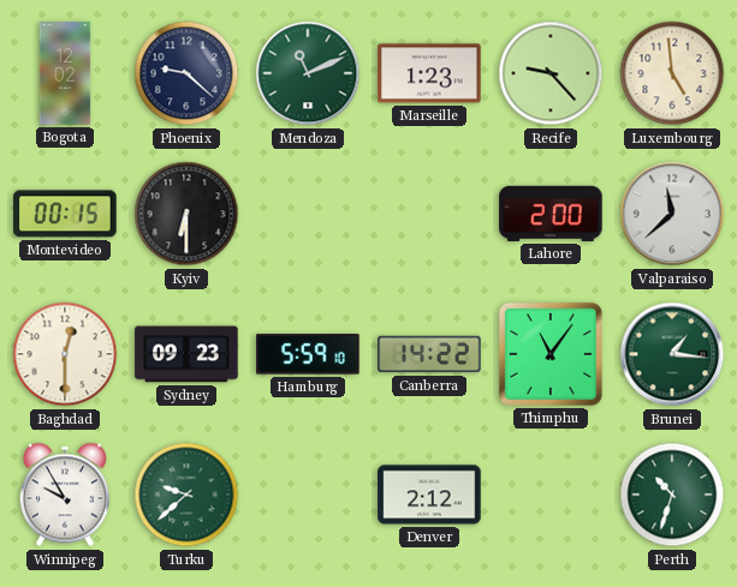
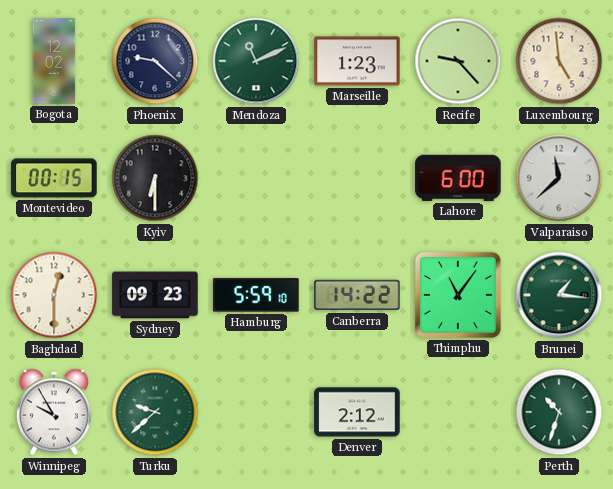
Lahore: 2:00 -> 6:00 (458, 178)
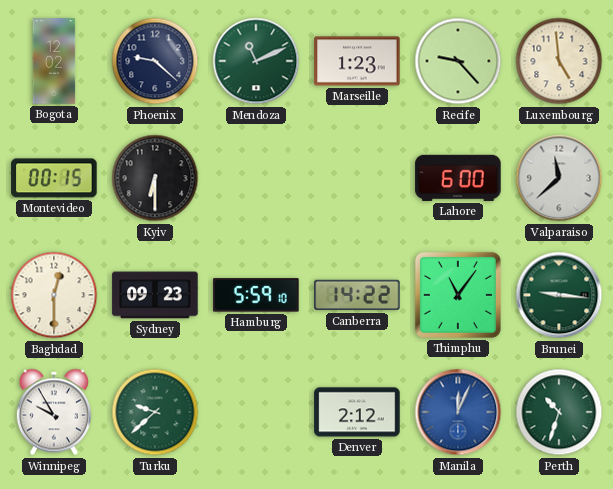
Brunei: 1:16 -> 9:16 (559, 295)
Manila: none -> 12:04 (458, 412)
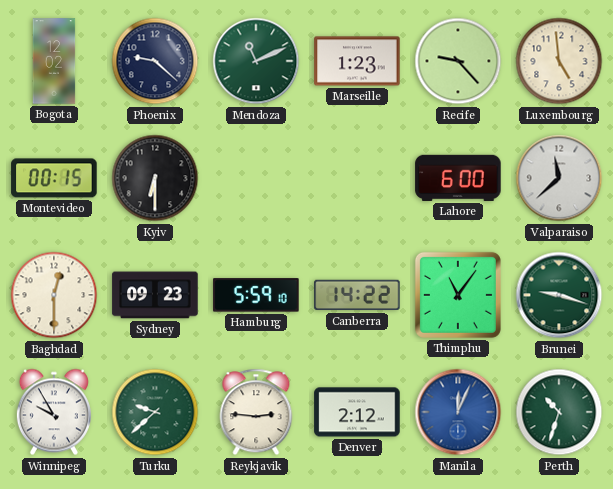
Brunei: 9:16 -> 9:18 (559, 295)
Reykjavik: none -> 2:46 (256, 412)
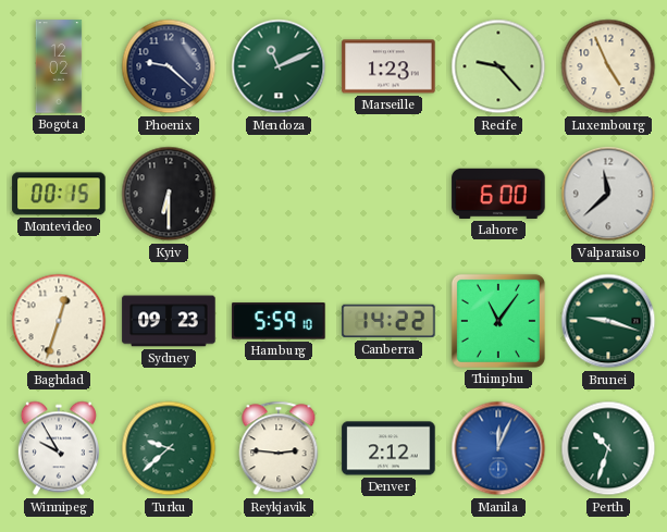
Luxembourg: 4:59 -> 4:56 (608, 66)
Baghdad: 12:30 -> 12:33 (59, 321)
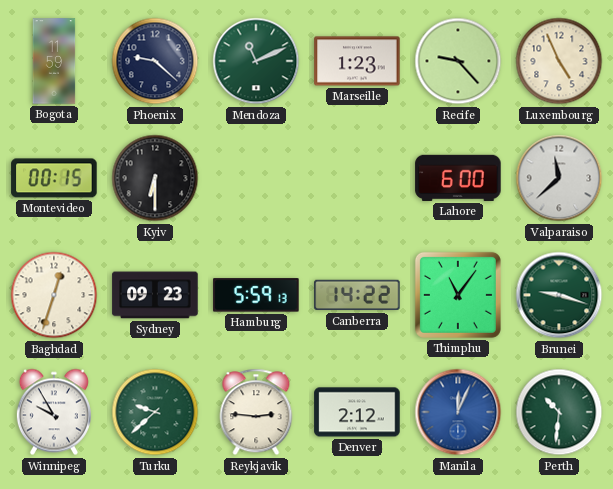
Bogota: 12:02 -> 11:59 (54, 61)
Hamburg: 5:59:10 -> 5:59:13 (256, 295)
Perth: 10:33 -> 10:31 (559, 412)
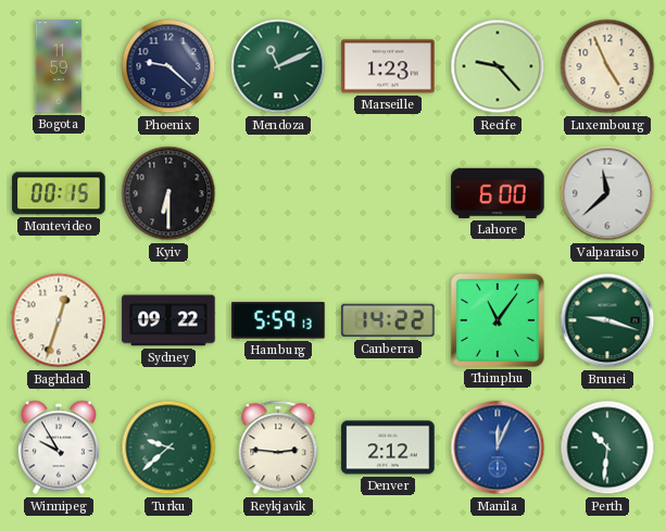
Sydney: 09:23 -> 09:22 (168, 320)
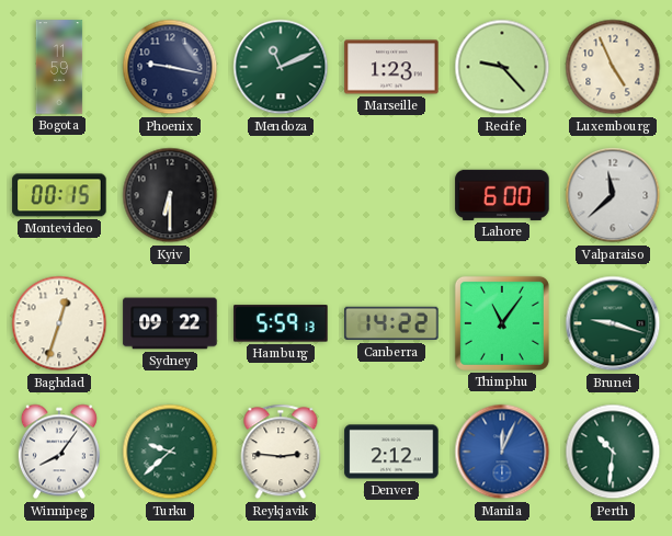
Phoenix: 9:22 -> 9:17 (170, 67)
Winnipeg: 9:55 -> 8:06 (59, 452)
